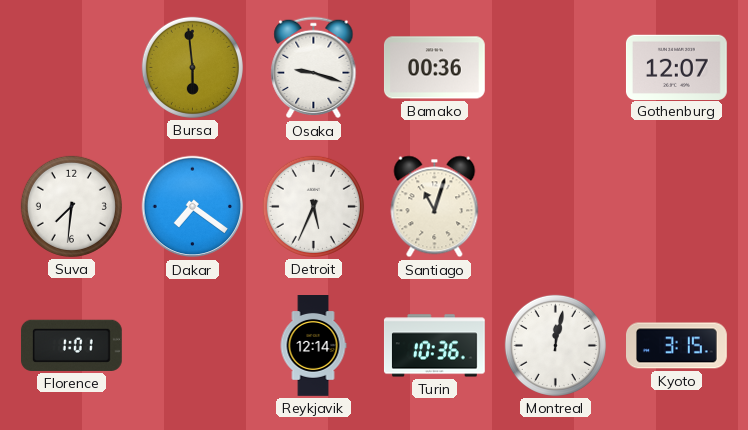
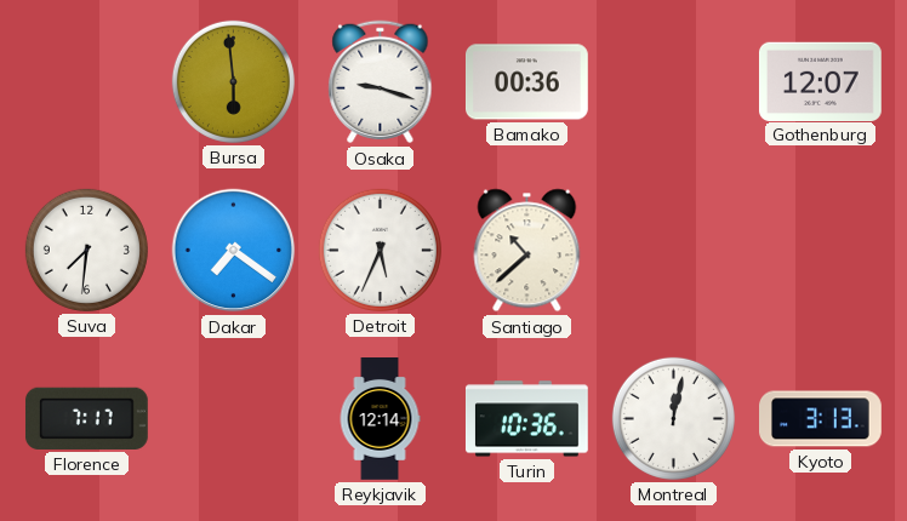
Santiago: 11:03 -> 10:38 (527, 251)
Florence: 1:01 -> 7:17 (86, 418)
Kyoto: 3:15 -> 3:13 (821, 419)
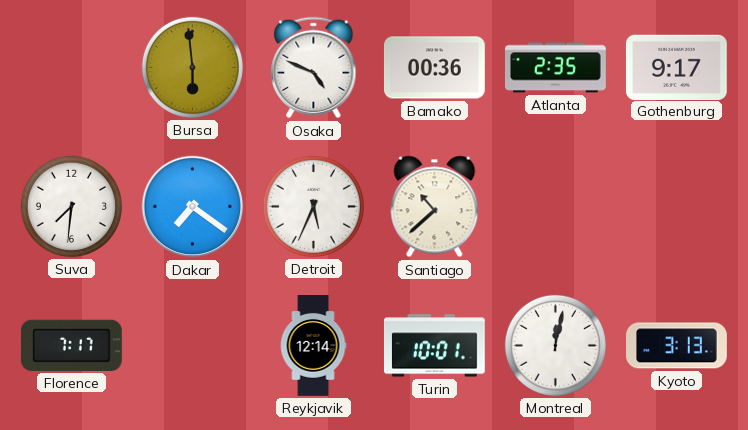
Osaka: 9:18 -> 4:49 (314, 68)
Atlanta: none -> 2:35 (556, 68)
Gothenburg: 12:07 -> 9:17 (676, 67)
Turin: 10:36 -> 10:01 (434, 346)
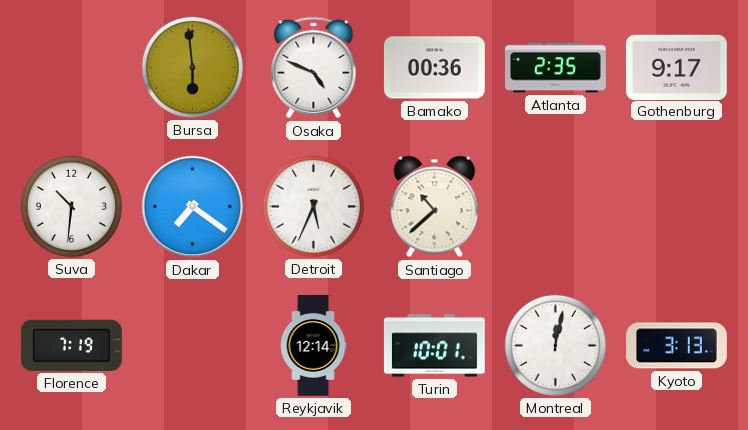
Suva: 7:31 -> 10:31 (71, 206)
Florence: 7:17 -> 7:19 (71, 345)
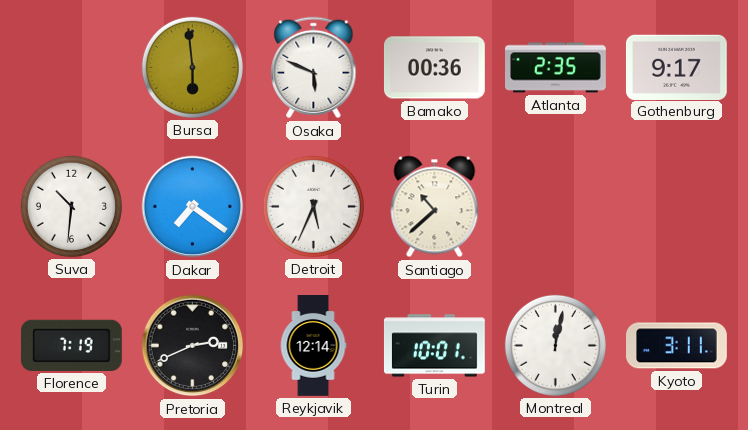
Osaka: 4:49 -> 5:49 (314, 68)
Pretoria: none -> 2:41 (193, 346)
Kyoto: 3:13 -> 3:11 (677, 346)
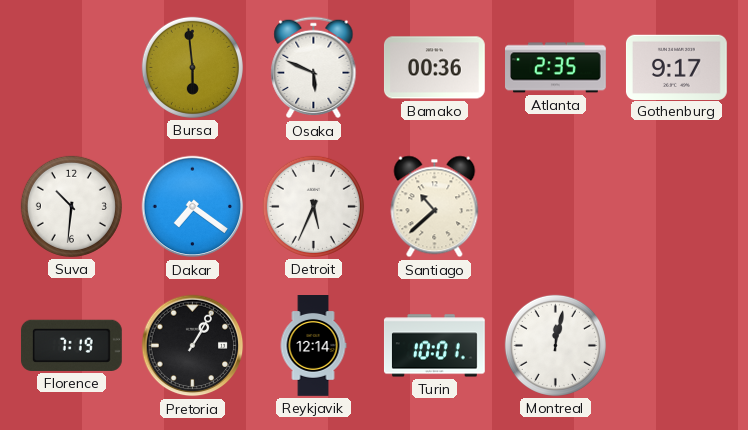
Pretoria: 2:41 -> 1:05 (193, 346)
Kyoto: 3:11 -> none (677, 346)
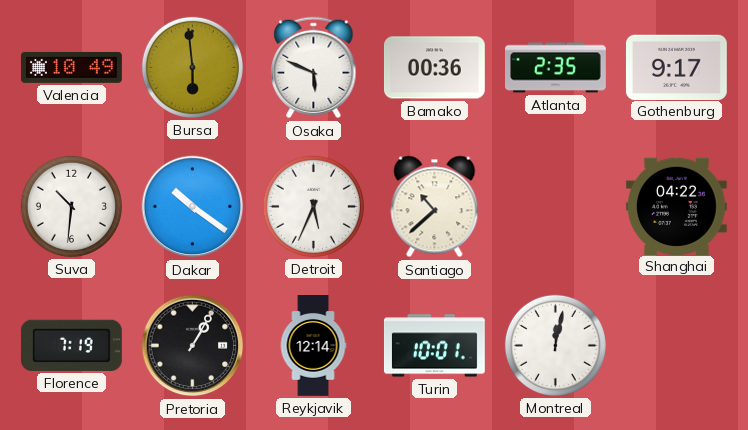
Valencia: none -> 10:49 (72, 67)
Dakar: 7:21 -> 10:21 (193, 207)
Shanghai: none -> 04:22 (676, 206)
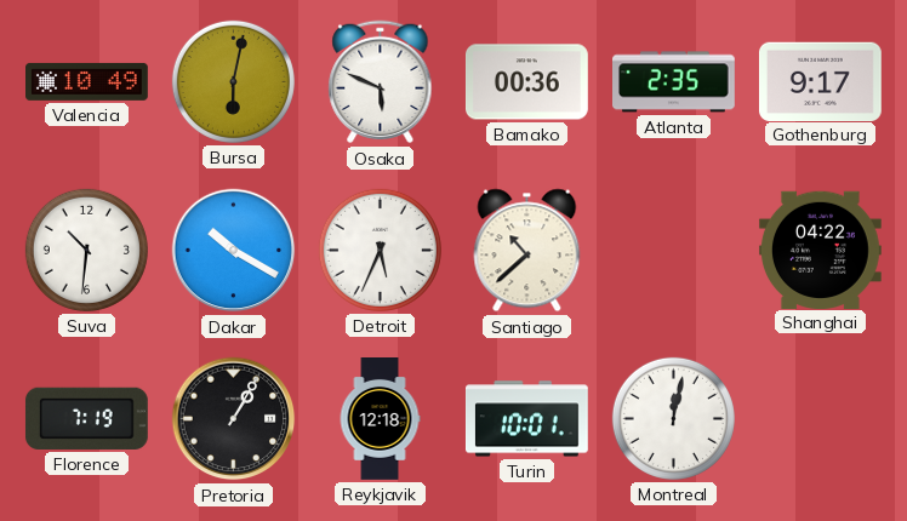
Bursa: 5:59 -> 6:02 (233, 81)
Dakar: 10:21 -> 10:20 (234, 251)
Reykjavik: 12:14 -> 12:18 (380, 419)
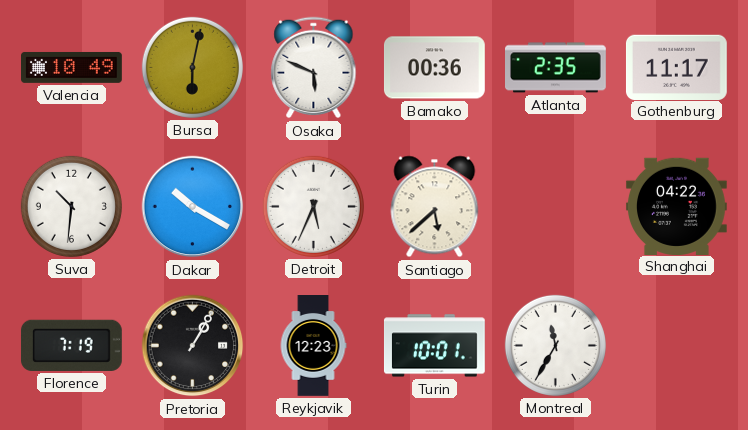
Gothenburg: 9:17 -> 11:17 (676, 67)
Santiago: 10:38 -> 5:38 (435, 207)
Reykjavik: 12:18 -> 12:23 (313, 346)
Montreal: 12:02 -> 11:35 (555, 345)
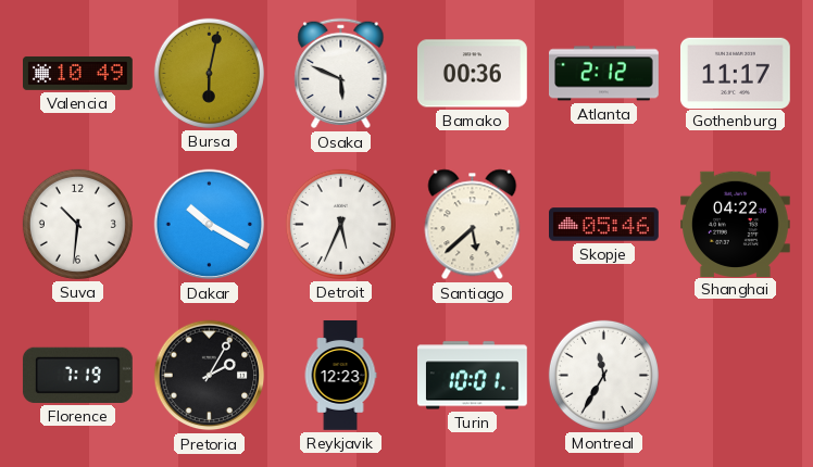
Atlanta: 2:35 -> 2:12 (604, 74)
Skopje: none -> 05:46 (604, 225)
Pretoria: 1:05 -> 2:05 (210, 376)
